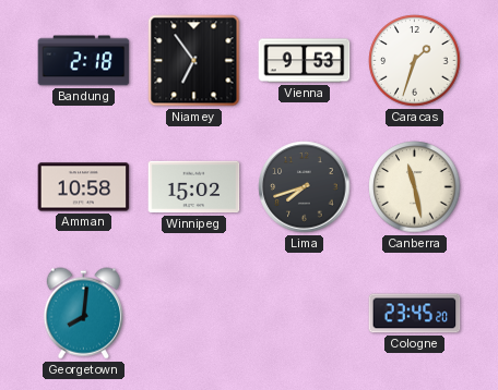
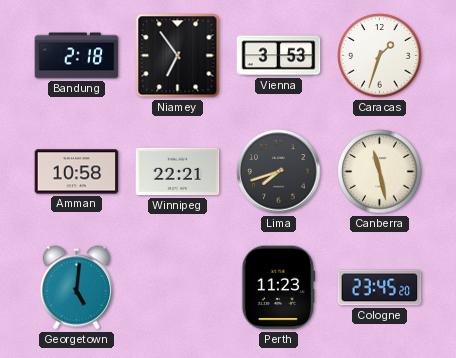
Vienna: 9:53 -> 3:53 (279, 56)
Winnipeg: 15:02 -> 22:21 (178, 172)
Georgetown: 8:01 -> 5:01 (76, 288)
Perth: none -> 11:23 (279, 288)
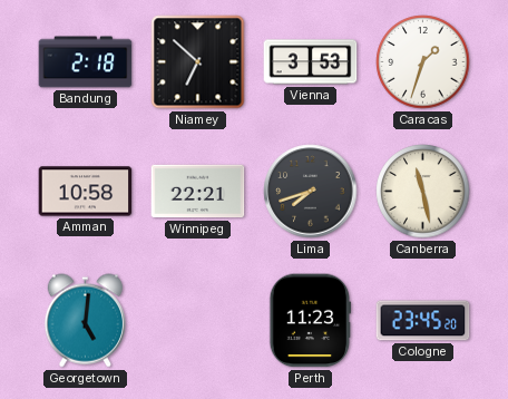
Niamey: 6:54 -> 6:52 (198, 62)
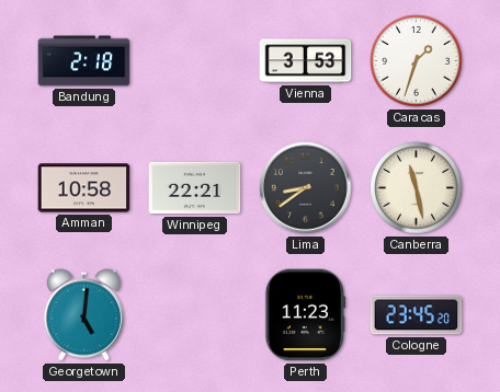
Niamey: 6:52 -> none (198, 62)
Lima: 7:42 -> 8:39 (306, 188)
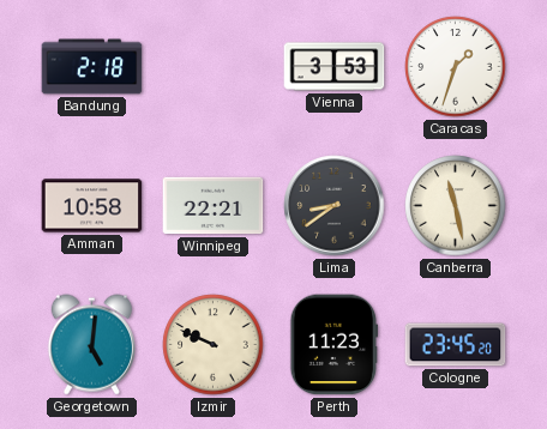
Izmir: none -> 9:49 (214, 345)
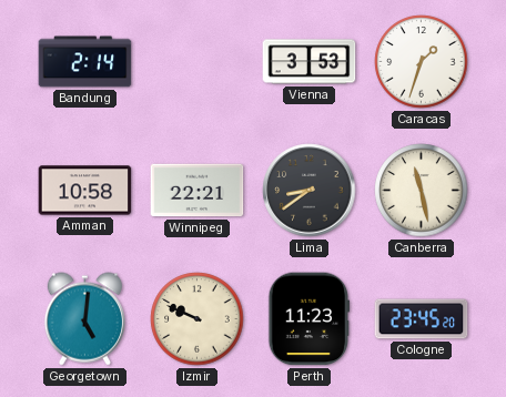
Bandung: 2:18 -> 2:14 (85, 62)
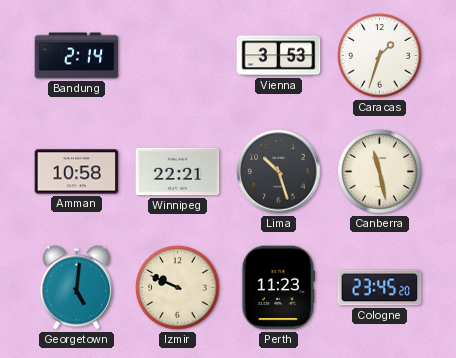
Lima: 8:39 -> 10:27 (279, 172)
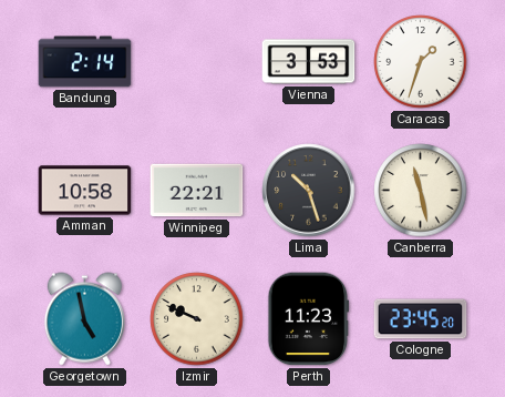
Georgetown: 5:01 -> 4:58 (84, 319)
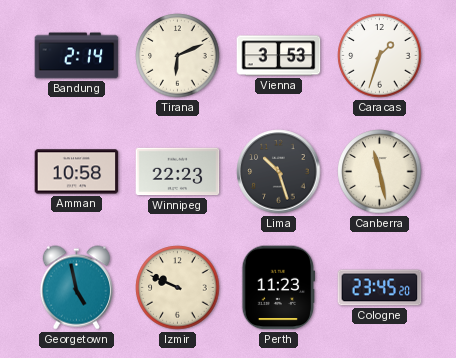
Tirana: none -> 6:11 (178, 56)
Winnipeg: 22:21 -> 22:23 (178, 172)
